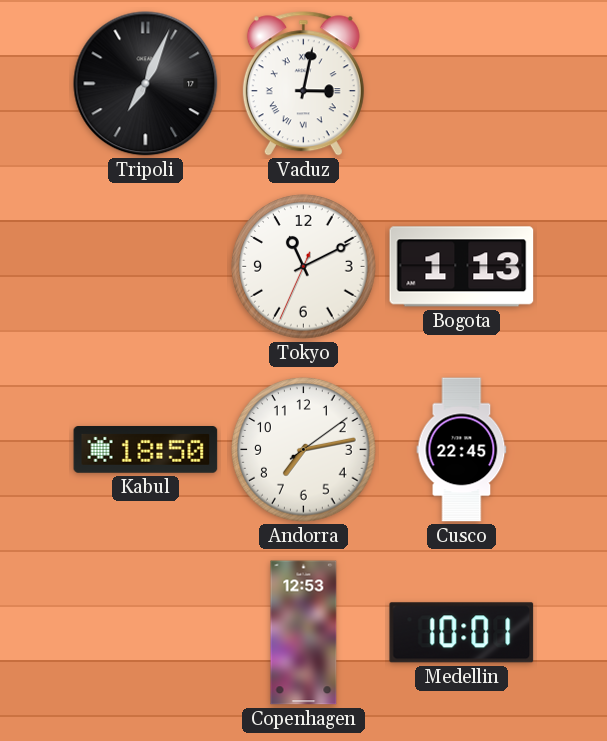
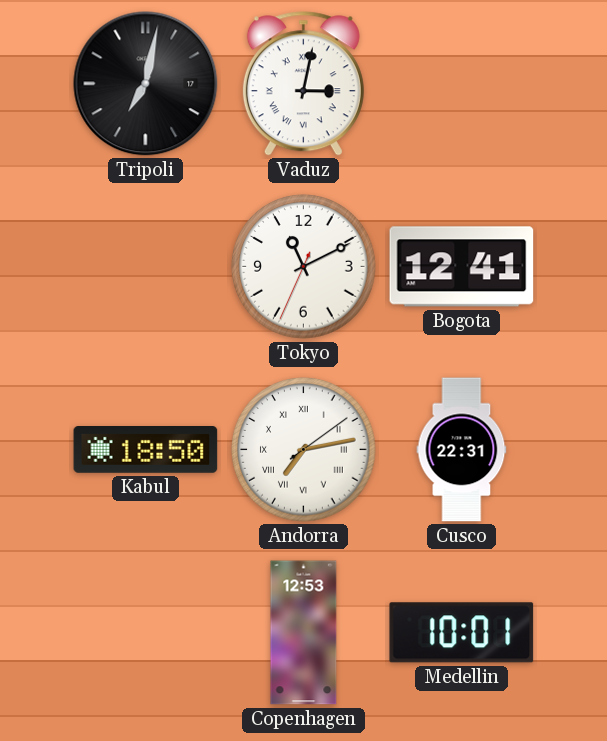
Tripoli: 7:04 -> 7:02 (146, 84)
Bogota: 1:13 -> 12:41 (462, 267)
Andorra numerals: Arabic -> Roman (304, 450)
Cusco: 22:45 -> 22:31 (462, 450)
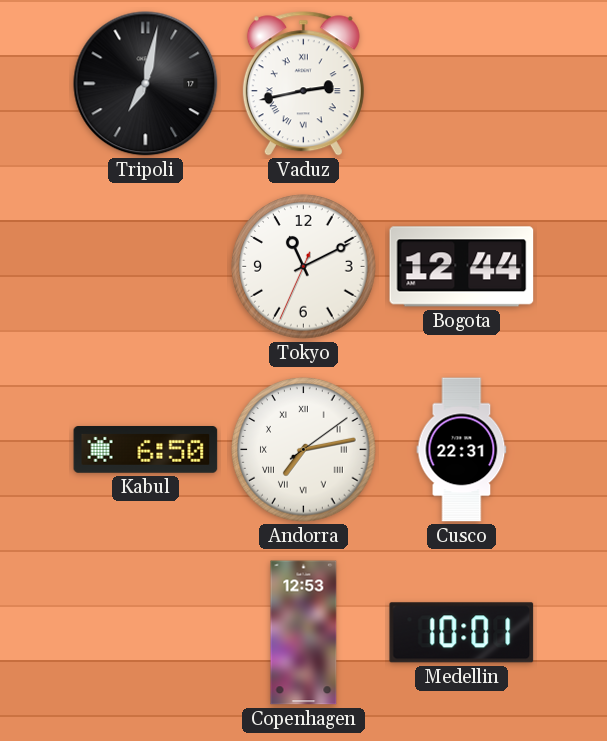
Vaduz: 3:02 -> 2:43 (303, 84)
Bogota: 12:41 -> 12:44 (462, 267)
Kabul: 18:50 -> 6:50 (146, 450)
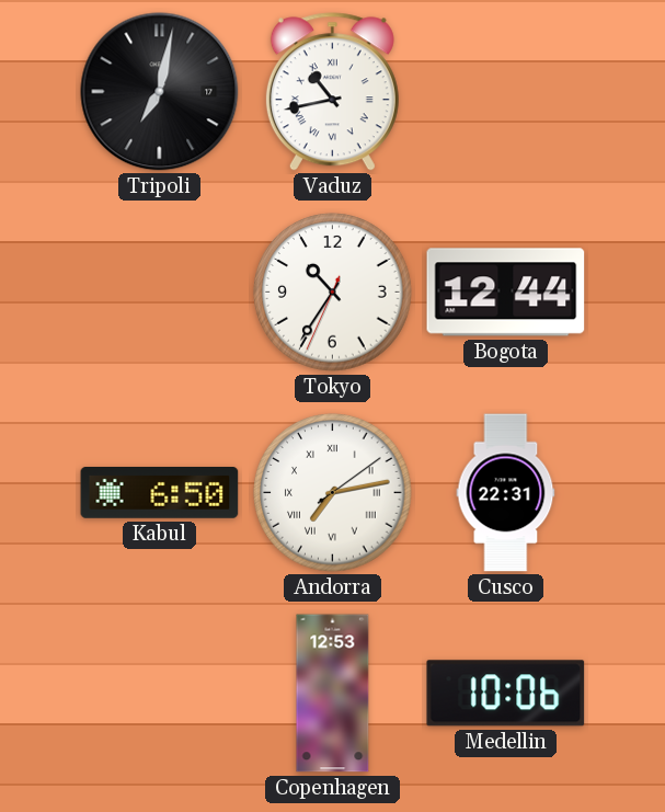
Vaduz: 2:43 -> 10:43 (332, 92)
Tokyo: 11:10 -> 10:35 (333, 293)
Medellin: 10:01 -> 10:06 (506, 694)
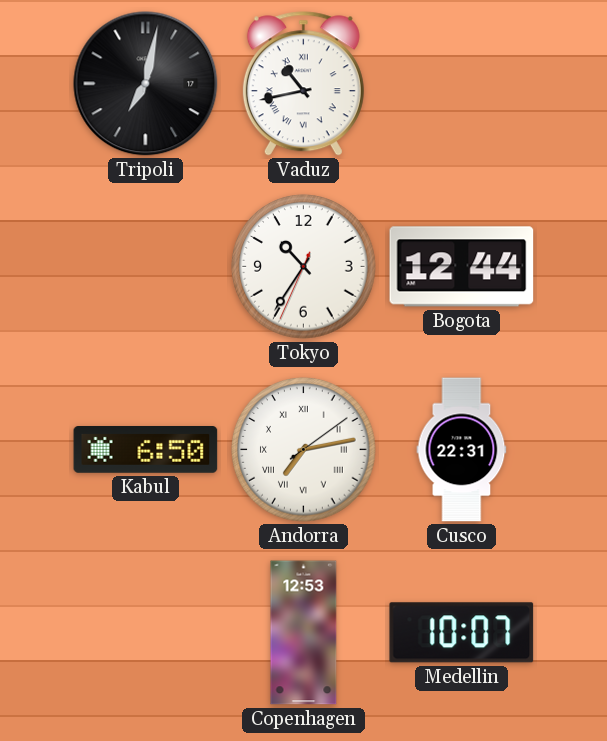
Medellin: 10:06 -> 10:07 (462, 633)
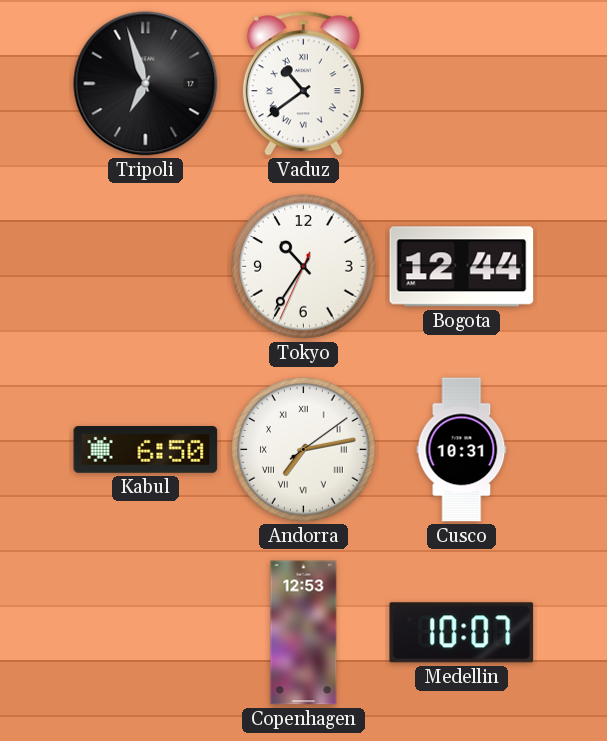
Tripoli: 7:02 -> 6:57 (146, 84)
Vaduz: 10:43 -> 10:39 (303, 84)
Cusco: 22:31 -> 10:31 (462, 450)
